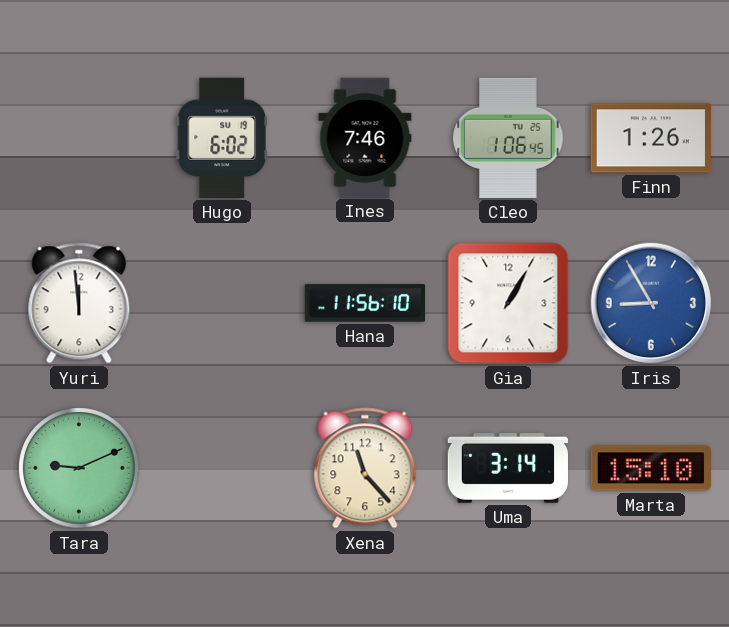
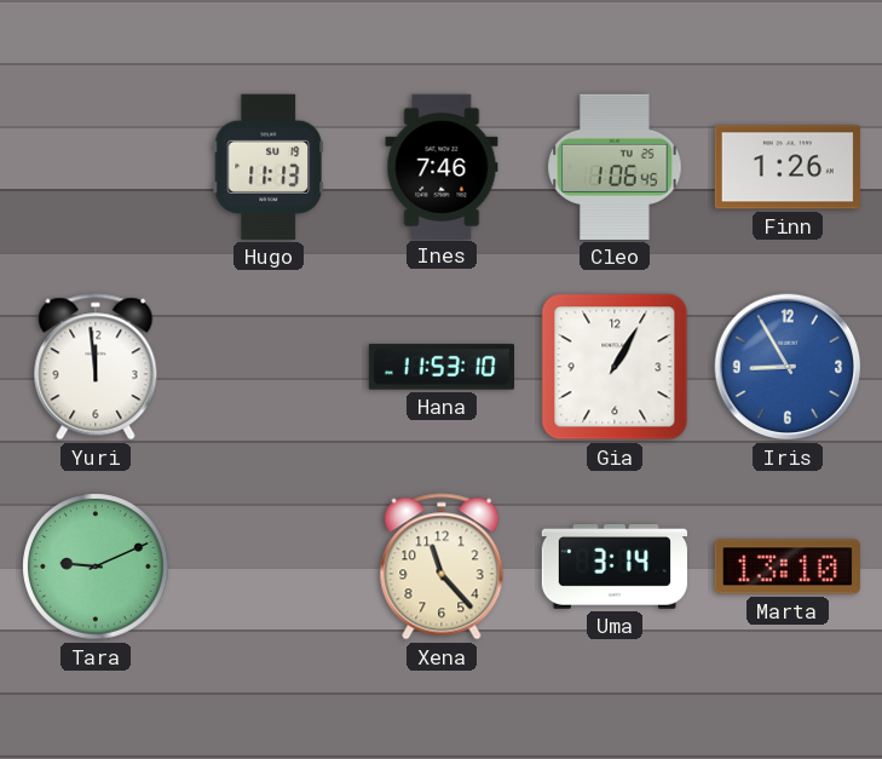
Hugo: 6:02 -> 11:13 (269, 167)
Hana: 11:56 -> 11:53 (440, 367)
Marta: 15:10 -> 13:10 (788, 567)
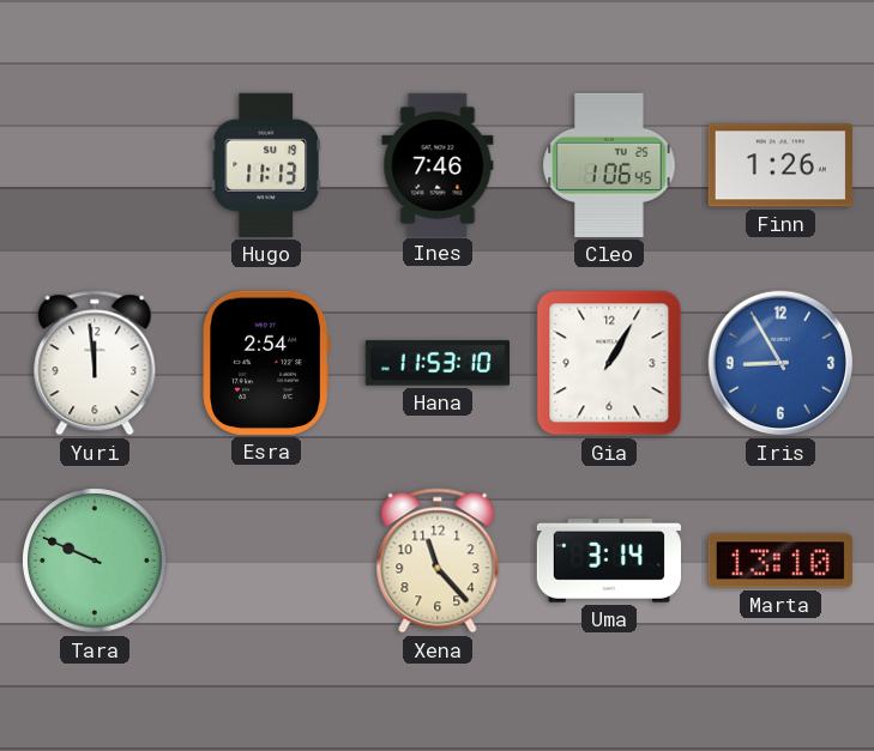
Esra: none -> 2:54 (266, 363)
Tara: 9:11 -> 9:49 (95, 561)
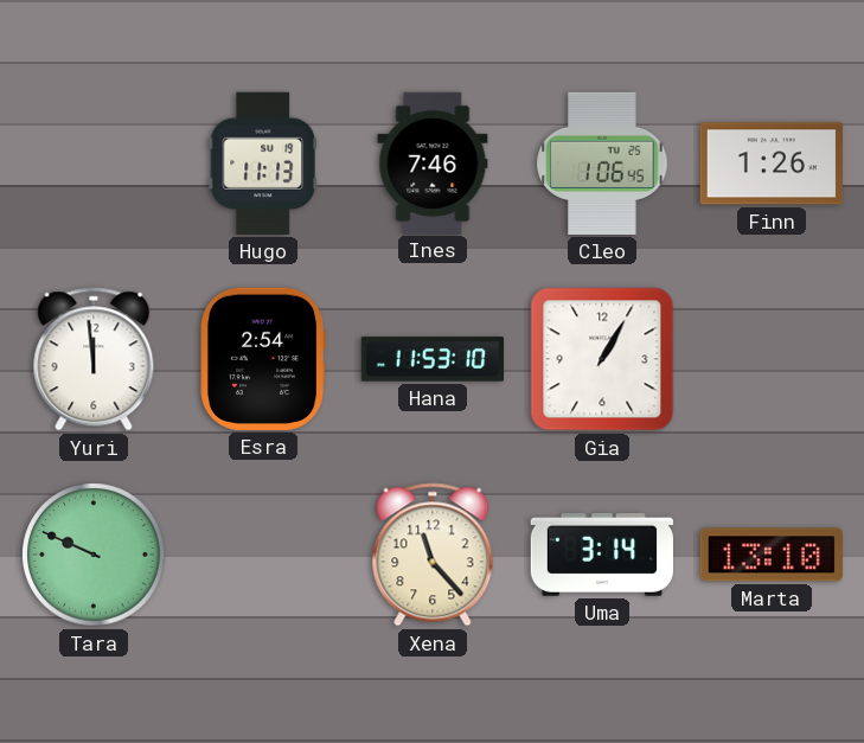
Iris: 8:55 -> none (780, 363)
